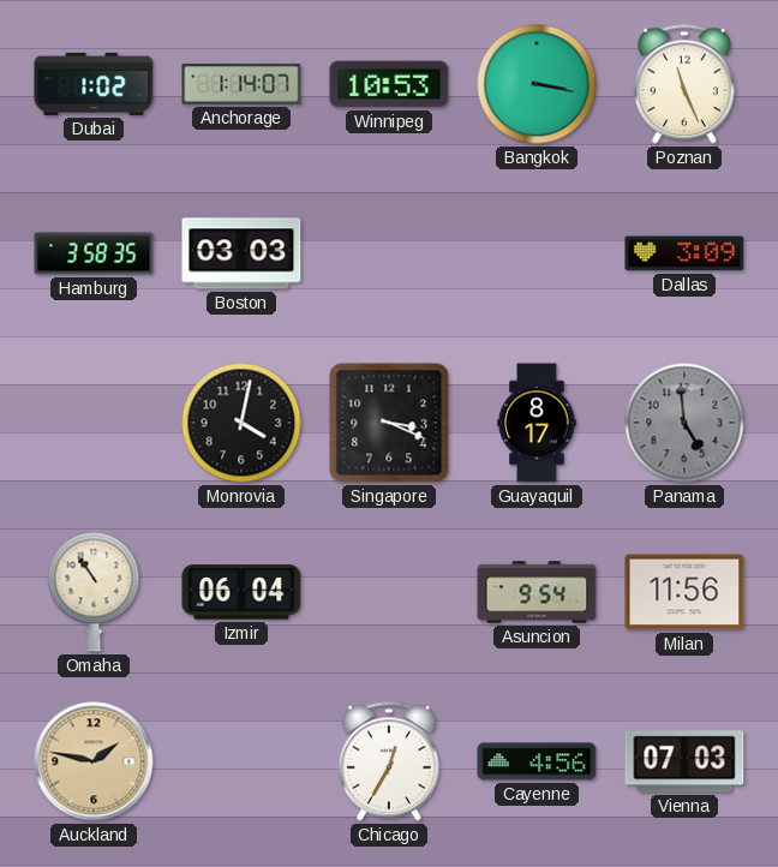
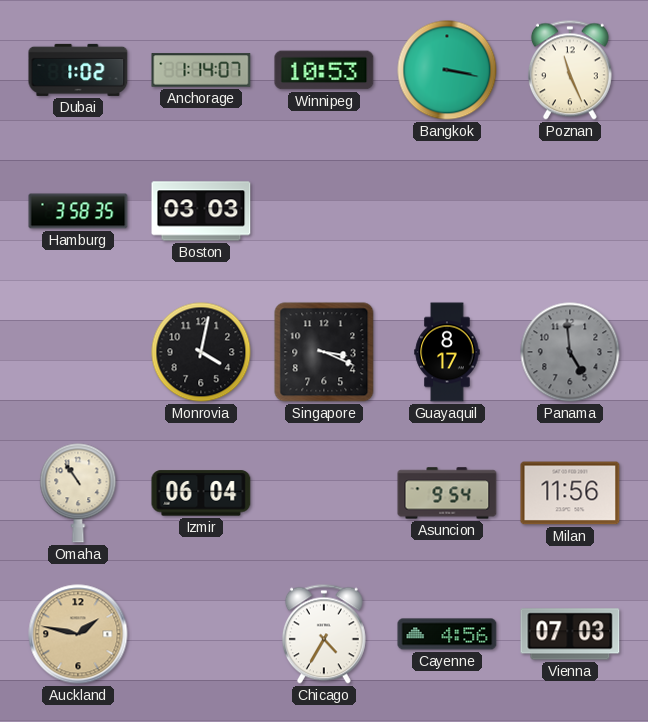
Dallas: 3:09 -> none (684, 253)
Chicago: 12:35 -> 4:35 (324, 634)
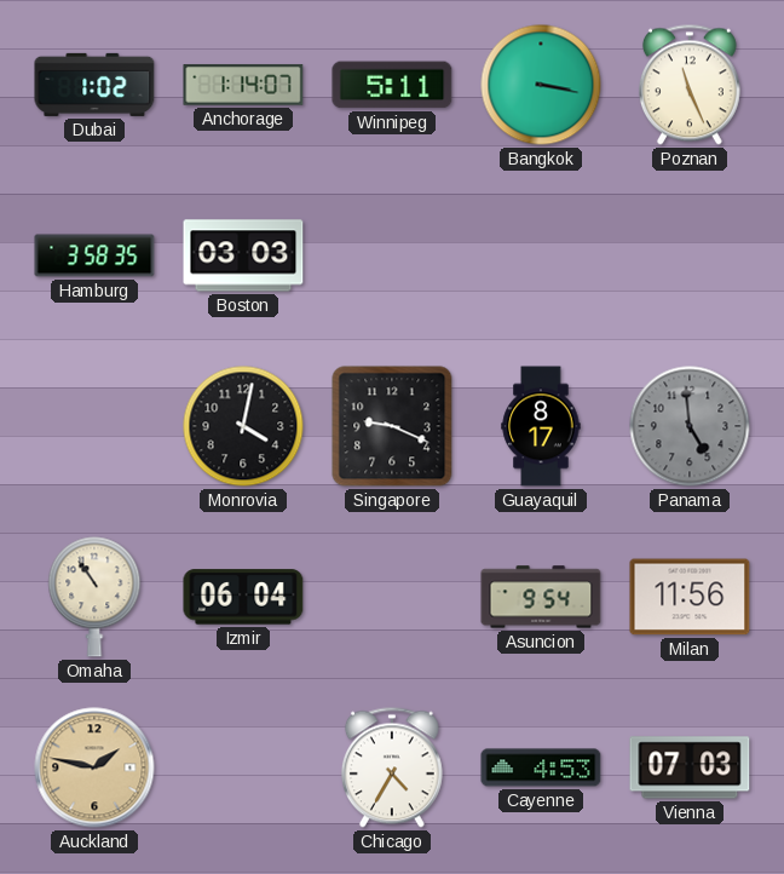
Winnipeg: 10:53 -> 5:11 (392, 85)
Singapore: 3:19 -> 9:19 (392, 426)
Cayenne: 4:56 -> 4:53 (541, 767)
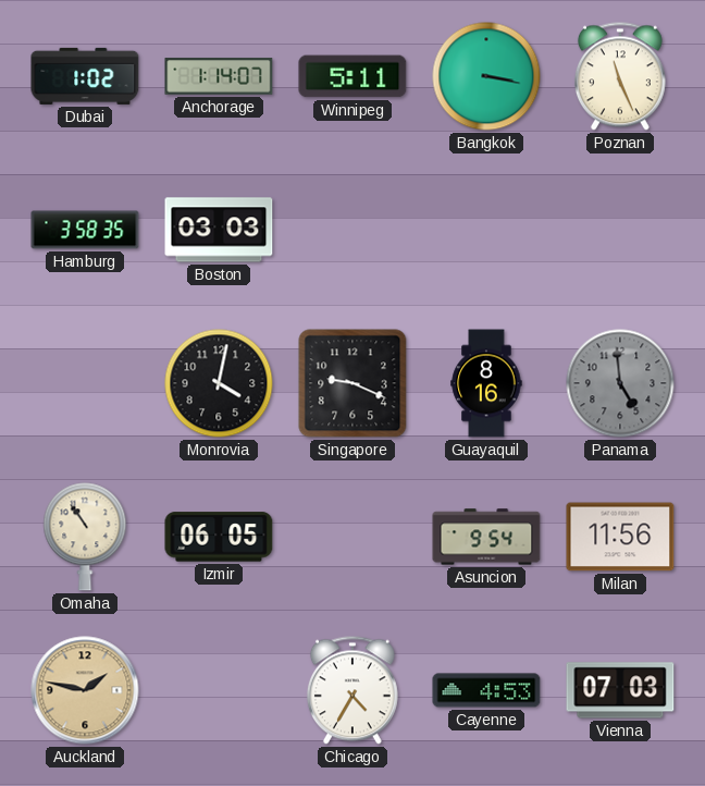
Guayaquil: 8:17 -> 8:16 (486, 383)
Izmir: 06:04 -> 06:05 (219, 537)
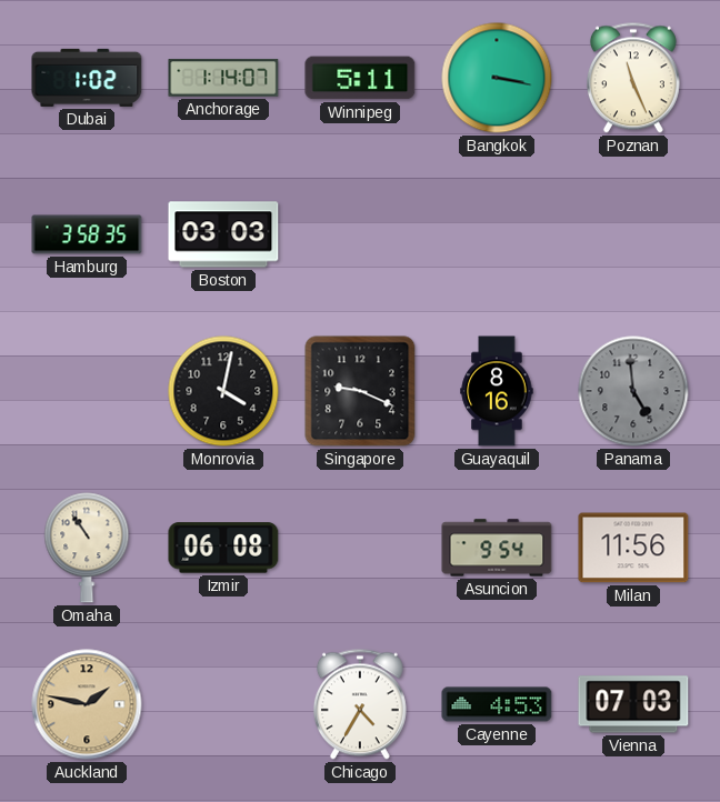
Izmir: 06:05 -> 06:08 (223, 548)
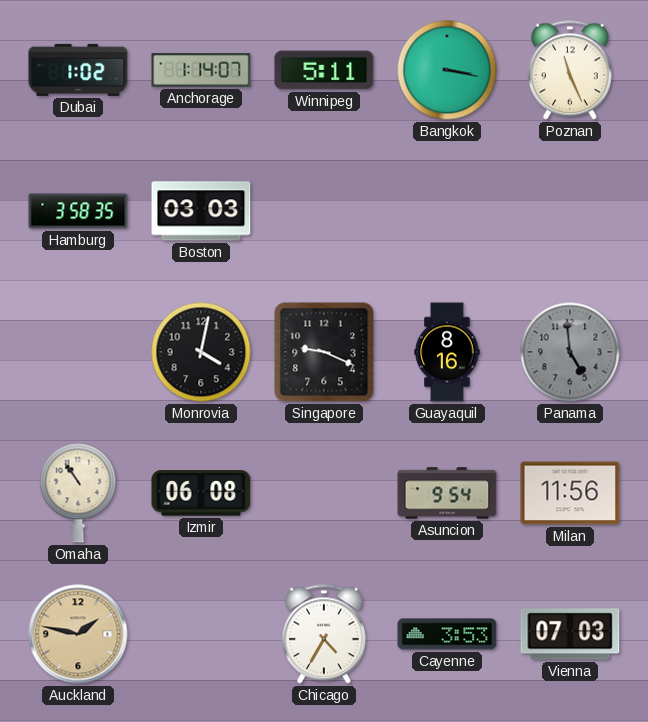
Cayenne: 4:53 -> 3:53 (447, 634)
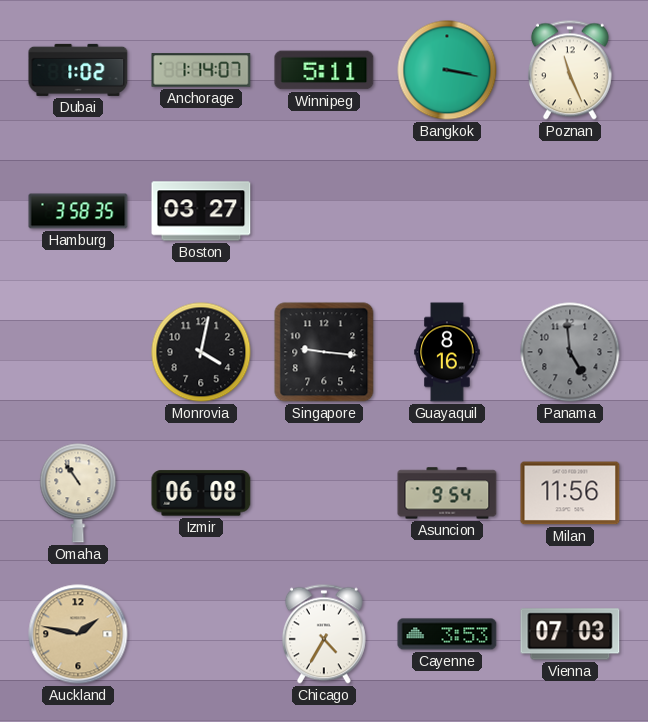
Boston: 03:03 -> 03:27 (201, 211)
Singapore: 9:19 -> 9:16 (324, 352)
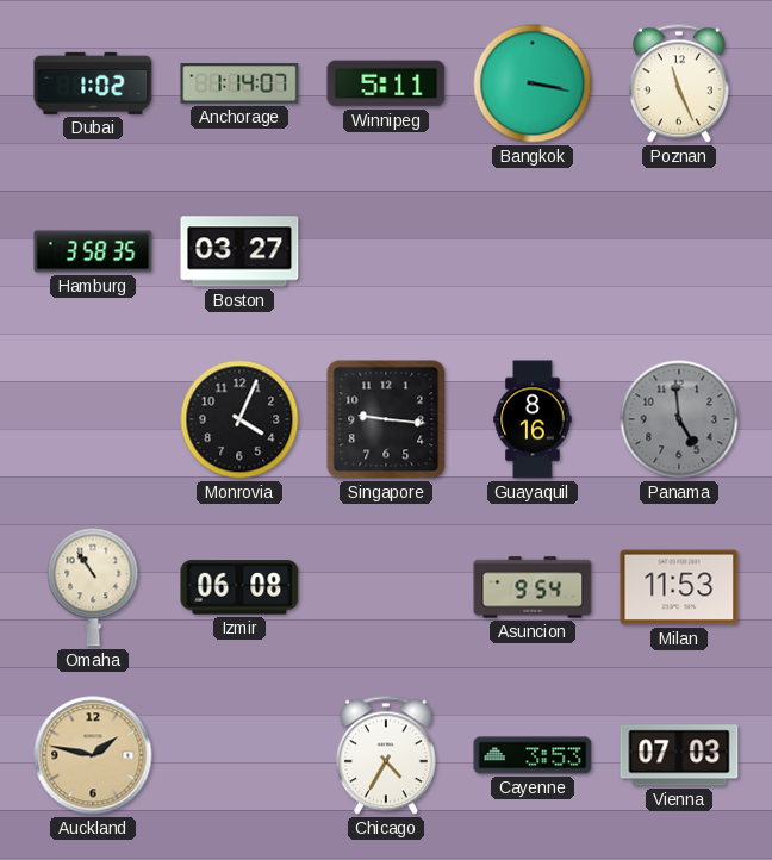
Monrovia: 4:02 -> 4:04 (239, 419)
Milan: 11:56 -> 11:53 (679, 587)
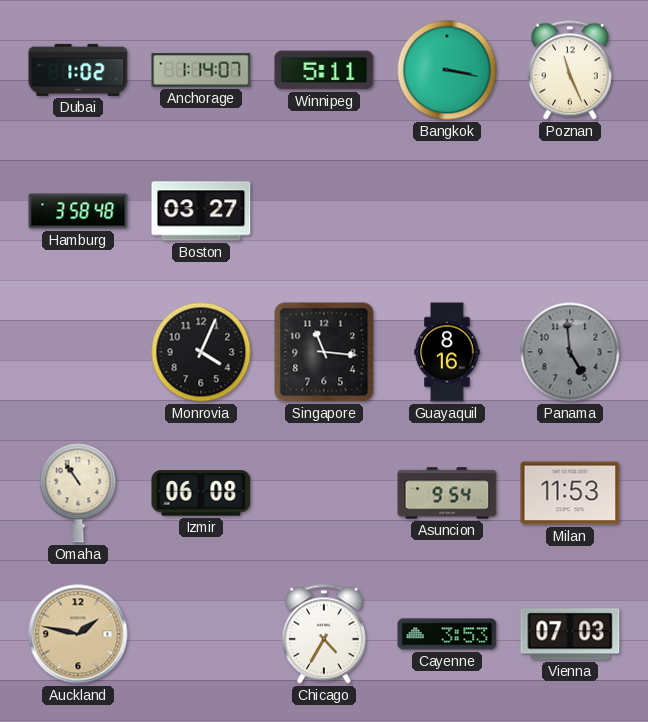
Hamburg: 3:58:35 -> 3:58:48 (78, 211)
Singapore: 9:16 -> 11:16 (324, 352)
